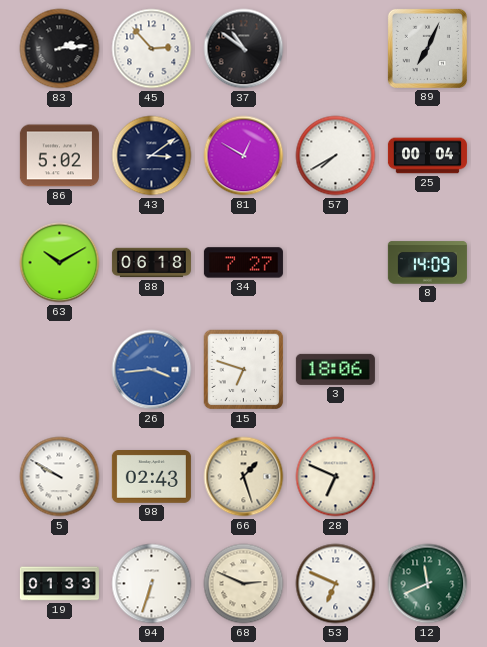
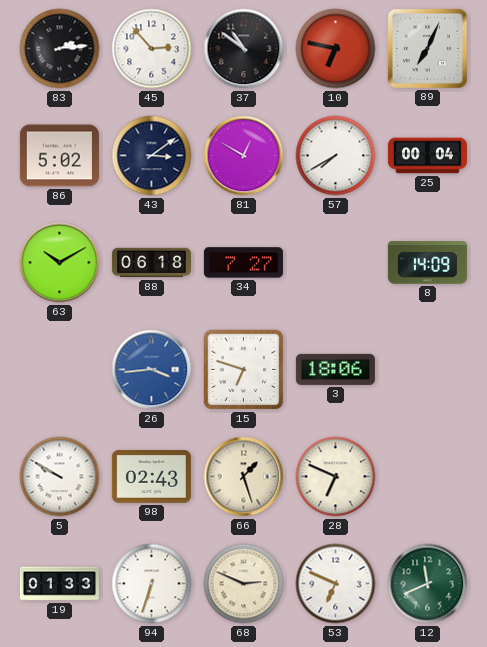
10: none -> 6:47 (336, 49)
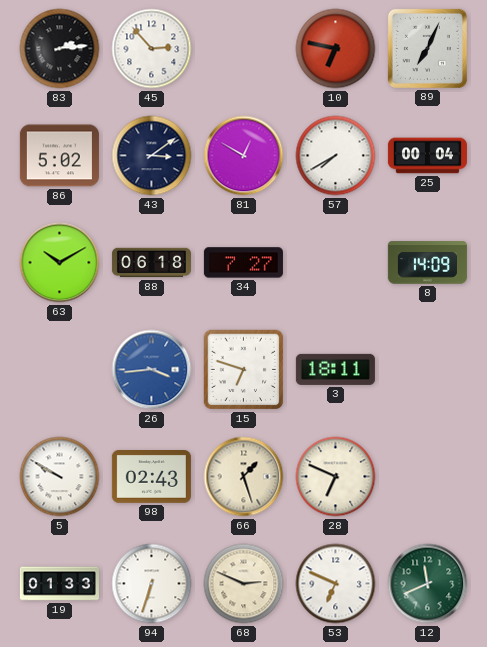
37: 10:51 -> none (244, 49)
3: 18:06 -> 18:11 (335, 369)
